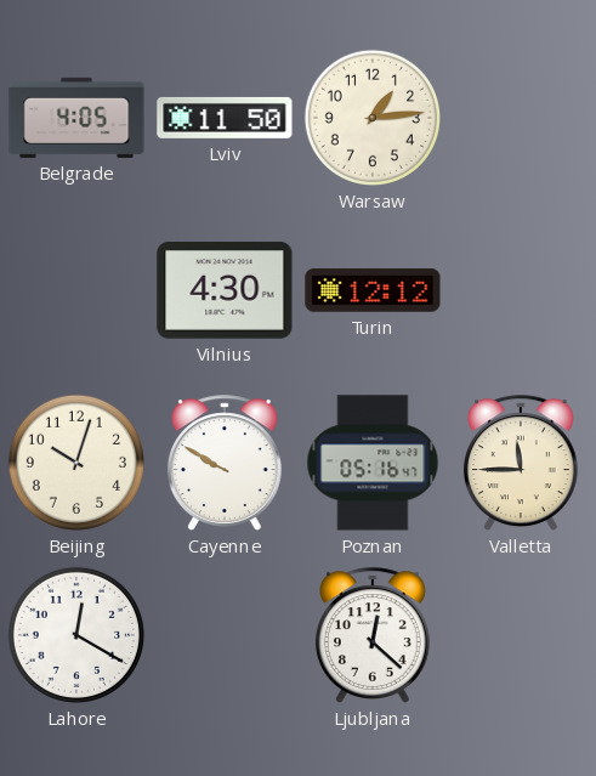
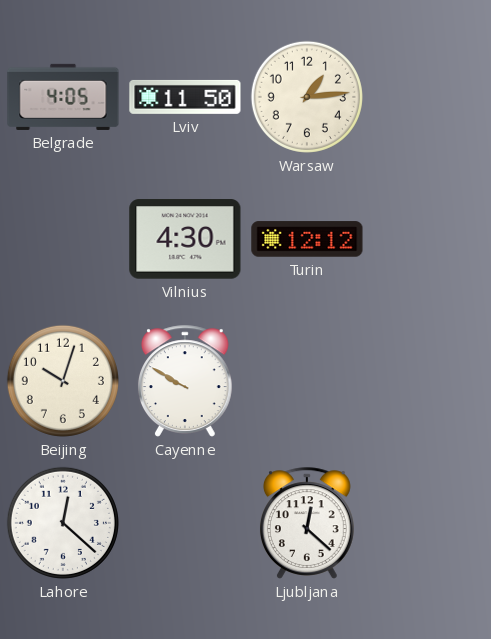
Poznan: 05:16 -> none (373, 463)
Valletta: 11:45 -> none (521, 463)
Lahore: 12:20 -> 12:22 (63, 523)
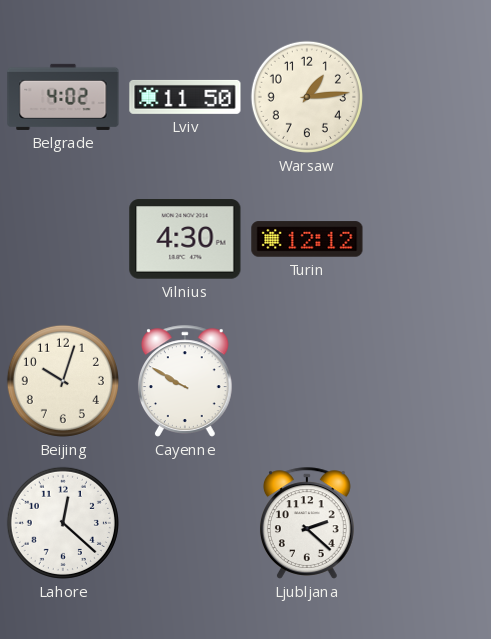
Belgrade: 4:05 -> 4:02 (63, 97)
Ljubljana: 12:22 -> 2:22 (307, 523)
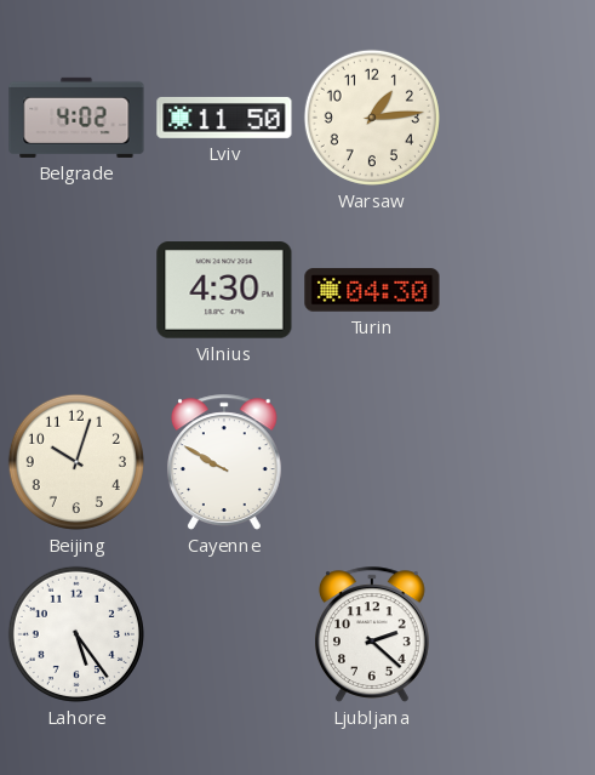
Turin: 12:12 -> 04:30 (372, 290)
Lahore: 12:22 -> 5:24 (76, 634)
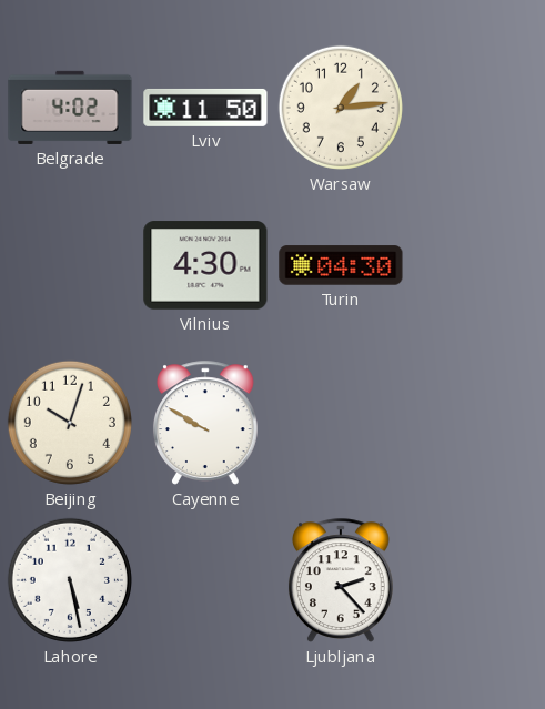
Lahore: 5:24 -> 5:28 (70, 580)
Ljubljana: 2:22 -> 2:23 (341, 580)
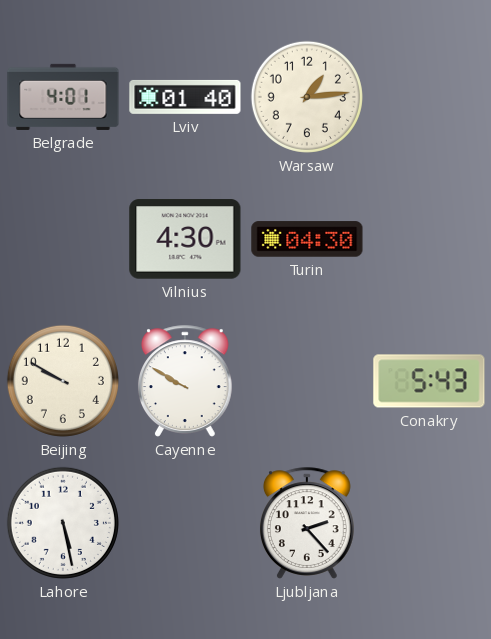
Belgrade: 4:02 -> 4:01 (63, 97)
Lviv: 11:50 -> 01:40 (185, 97)
Beijing: 10:03 -> 9:50 (63, 381)
Conakry: none -> 5:43 (429, 381)
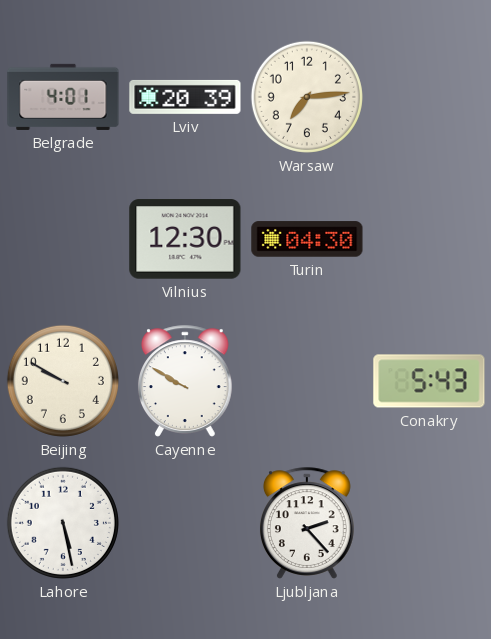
Lviv: 01:40 -> 20:39 (185, 97)
Warsaw: 1:14 -> 7:14 (307, 97)
Vilnius: 4:30 -> 12:30 (185, 239)
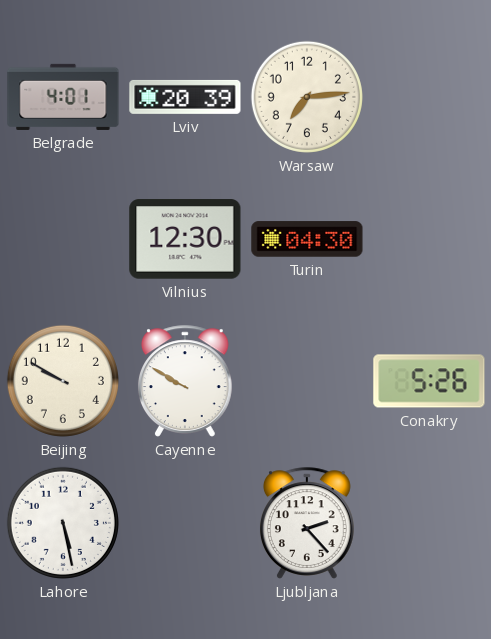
Conakry: 5:43 -> 5:26 (429, 381)
